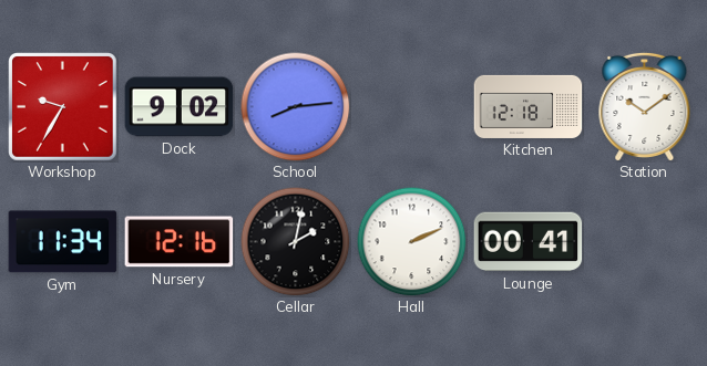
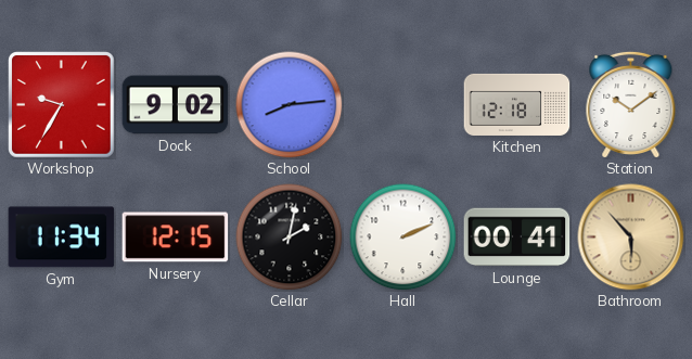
Nursery: 12:16 -> 12:15 (176, 238)
Bathroom: none -> 5:53 (631, 238)
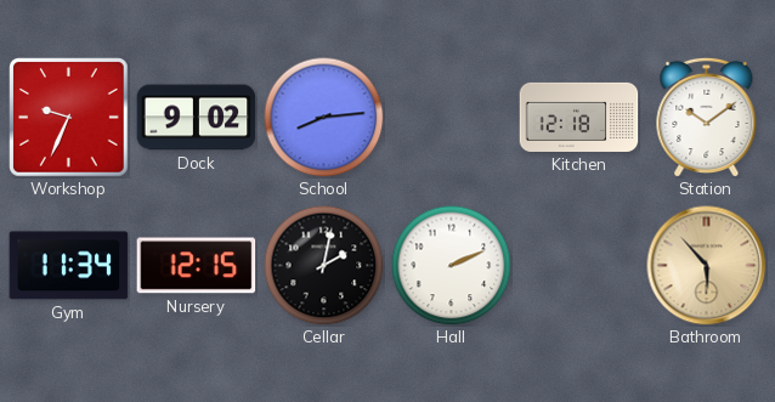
Workshop: 9:35 -> 9:34 (69, 118)
Lounge: 00:41 -> none (517, 238)
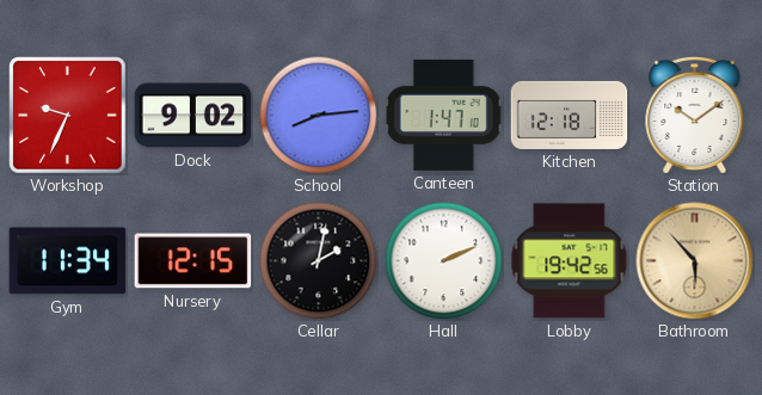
Canteen: none -> 1:47 (443, 115)
Lobby: none -> 19:42 (570, 261)
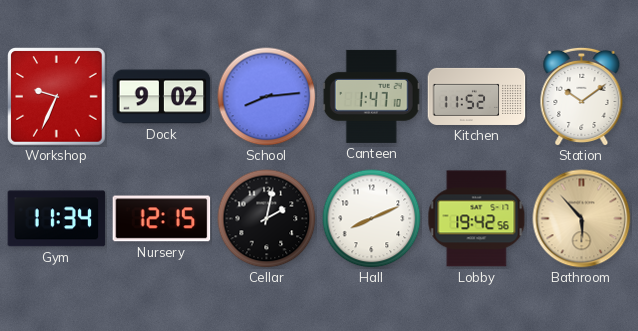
Kitchen: 12:18 -> 11:52 (477, 96)
Hall: 2:11 -> 8:11 (372, 219)
